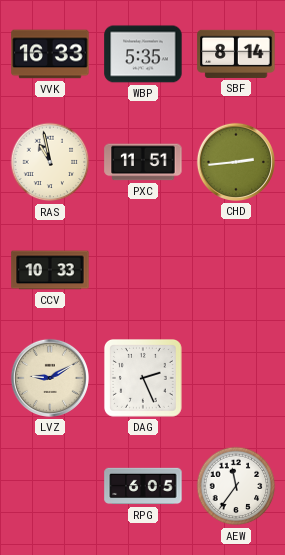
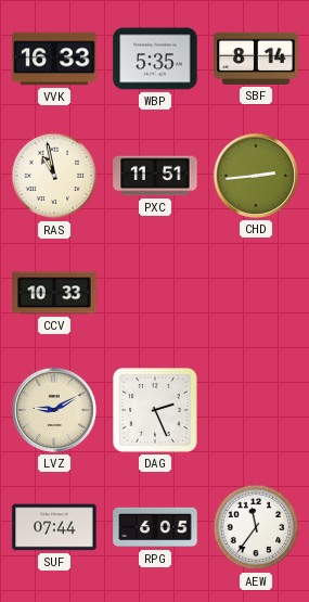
SUF: none -> 07:44 (54, 527)
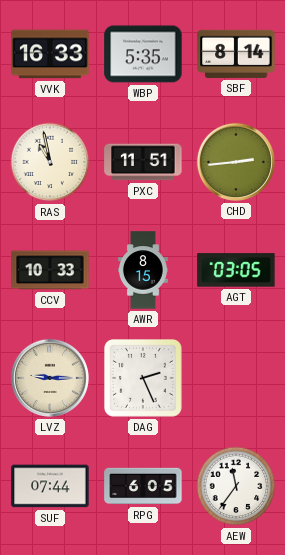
AWR: none -> 8:15 (144, 270)
AGT: none -> 03:05 (236, 270)
LVZ: 9:10 -> 9:15 (50, 378)
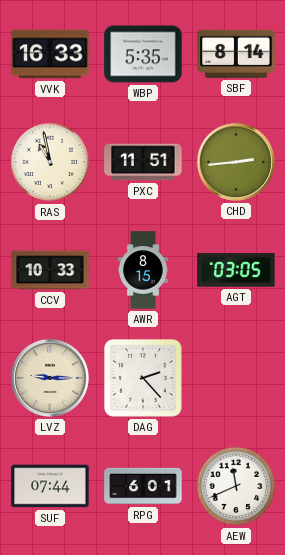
DAG: 2:26 -> 2:23 (144, 379)
RPG: 6:05 -> 6:01 (143, 486)
AEW: 11:36 -> 11:41 (236, 486)
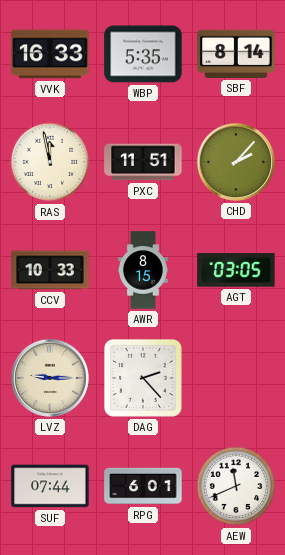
RAS: 10:58 -> 11:58 (50, 162)
CHD: 2:44 -> 2:07 (236, 162)
